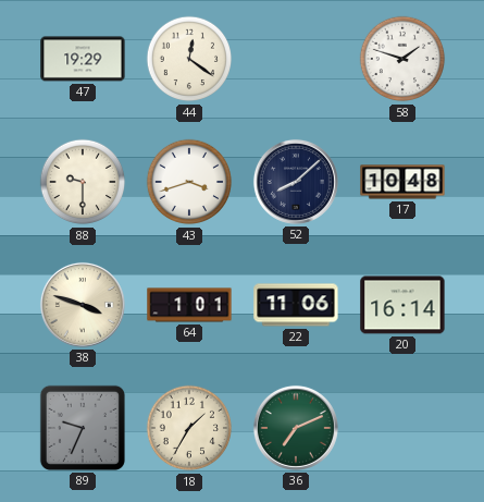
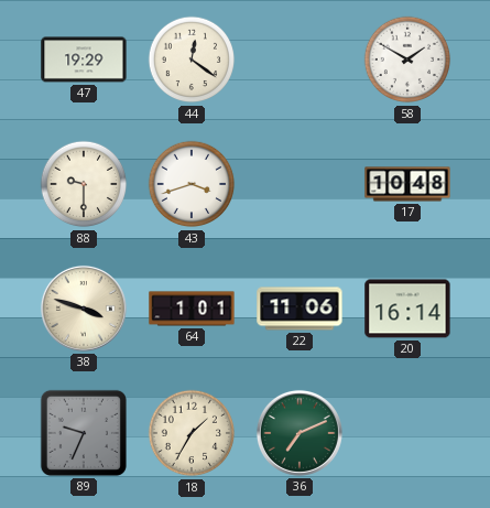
58: 1:48 -> 1:50 (407, 60)
52: 8:08 -> none (296, 182)
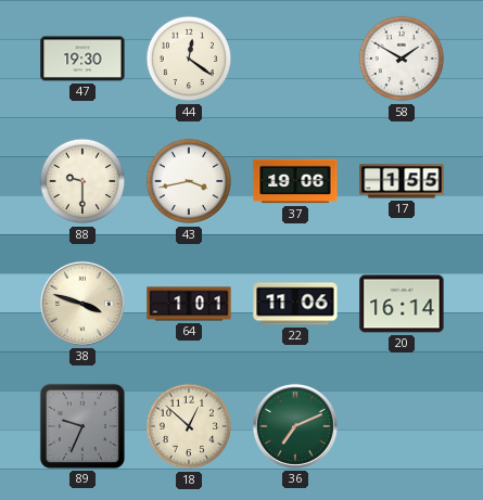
47: 19:29 -> 19:30 (82, 59)
43: 3:42 -> 3:43 (189, 181)
37: none -> 19:06 (295, 181)
17: 10:48 -> 1:55 (402, 181)
18: 1:35 -> 12:52 (189, 426)
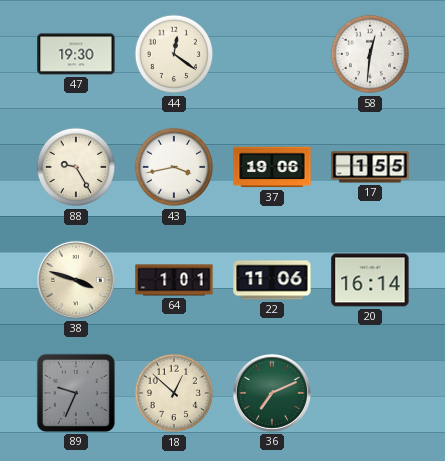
58: 1:50 -> 12:31 (370, 54)
88: 9:30 -> 9:25 (76, 167)
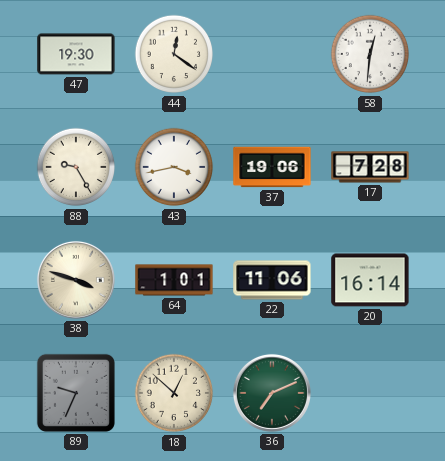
17: 1:55 -> 7:28 (370, 167)
